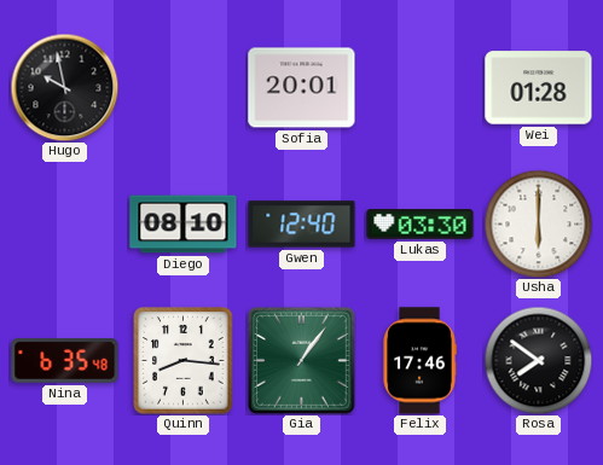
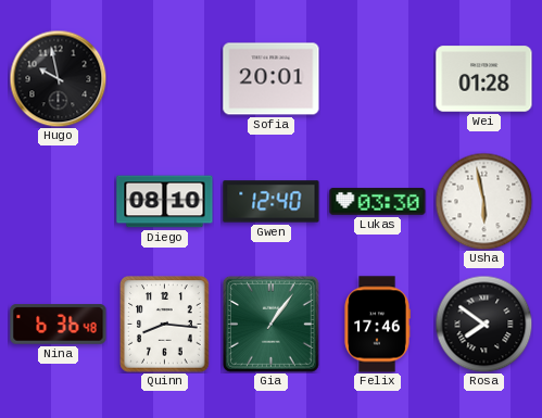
Usha: 6:00 -> 5:58 (483, 201)
Nina: 6:35 -> 6:36 (59, 325)
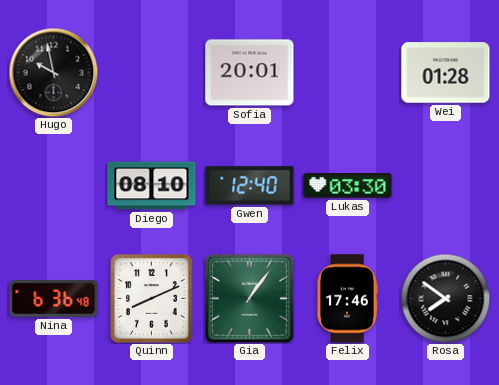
Usha: 5:58 -> none (483, 201)
Quinn: 8:16 -> 8:11 (152, 299)
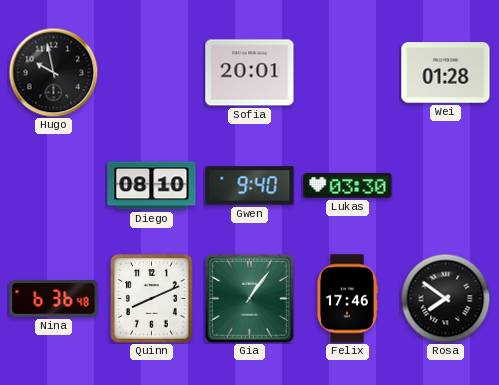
Gwen: 12:40 -> 9:40 (250, 186)
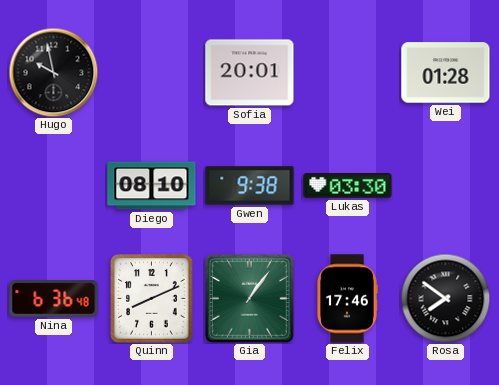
Gwen: 9:40 -> 9:38 (250, 186)
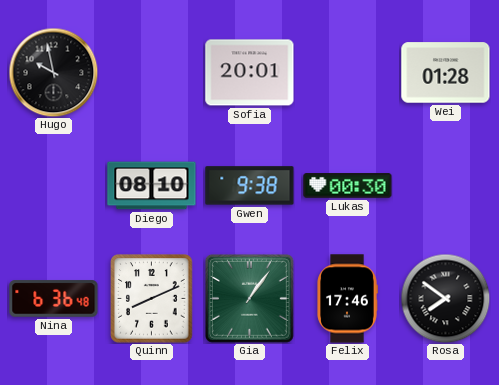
Lukas: 03:30 -> 00:30 (348, 186)
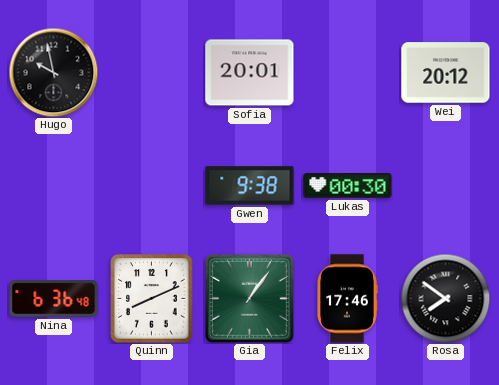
Wei: 01:28 -> 20:12 (446, 73)
Diego: 08:10 -> none (152, 186)
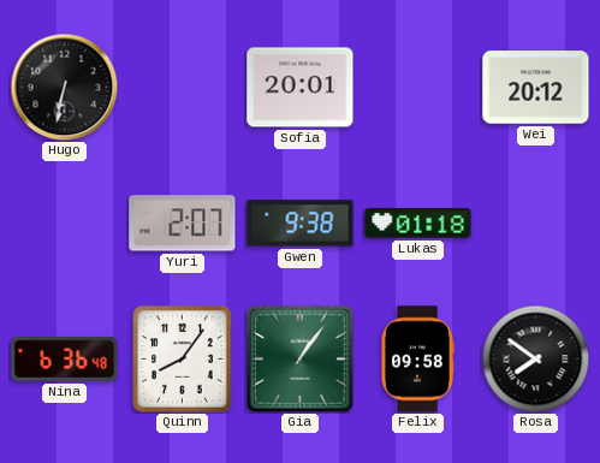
Hugo: 9:58 -> 6:32 (64, 87)
Yuri: none -> 2:07 (183, 224)
Lukas: 00:30 -> 01:18 (418, 224)
Quinn: 8:11 -> 8:06 (183, 360)
Felix: 17:46 -> 09:58 (417, 360)
